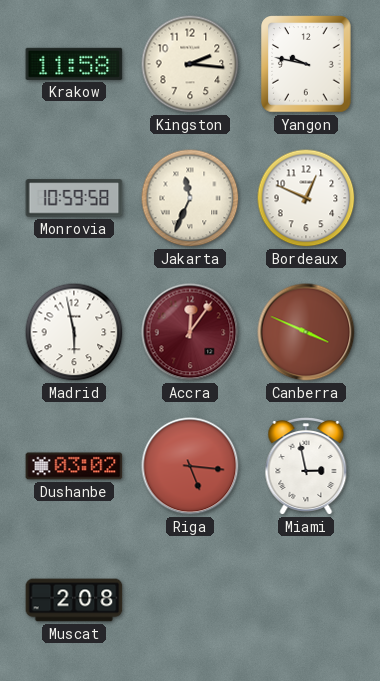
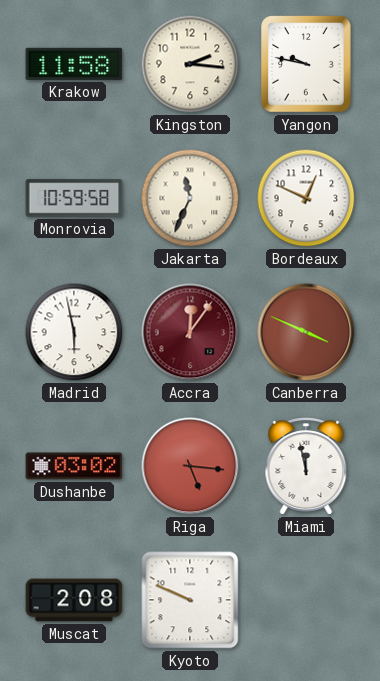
Miami: 2:58 -> 11:58 (306, 467)
Kyoto: none -> 9:49 (190, 600)
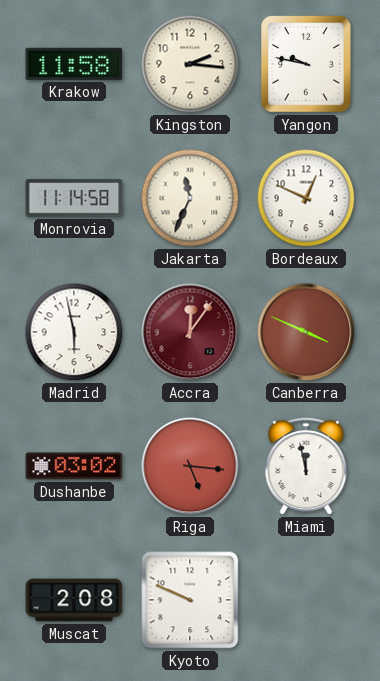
Monrovia: 10:59 -> 11:14 (74, 198)
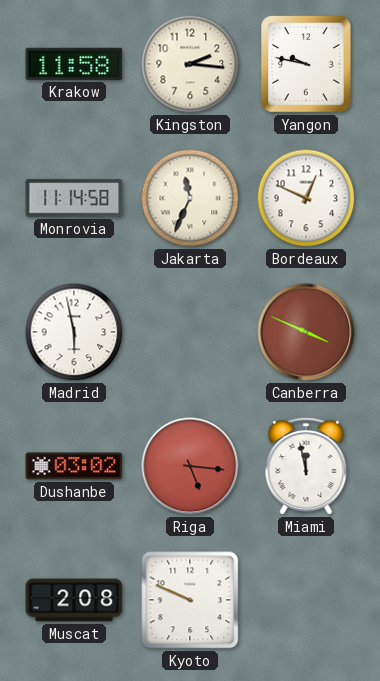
Accra: 12:06 -> none (190, 332)
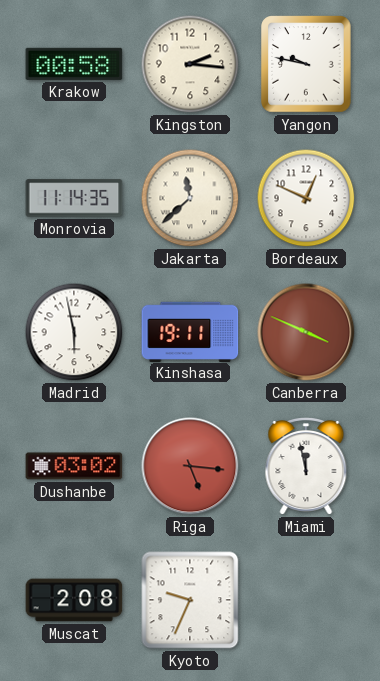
Krakow: 11:58 -> 00:58 (74, 64)
Monrovia: 11:14:58 -> 11:14:35 (74, 198)
Jakarta: 11:34 -> 11:38 (190, 198)
Kinshasa: none -> 19:11 (190, 331)
Kyoto: 9:49 -> 9:34 (190, 600)
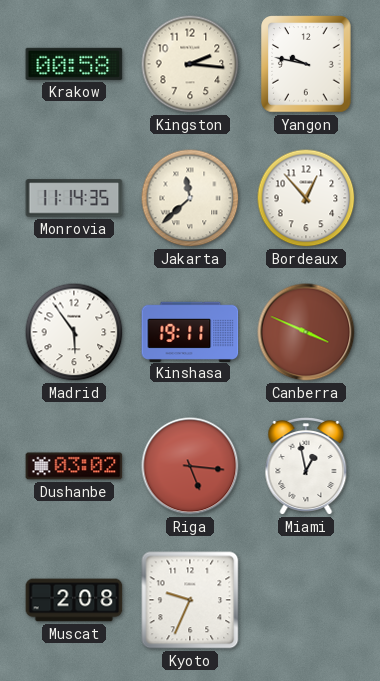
Bordeaux: 12:49 -> 12:53 (306, 198)
Madrid: 5:58 -> 5:54 (74, 332)
Miami: 11:58 -> 12:58 (306, 467)
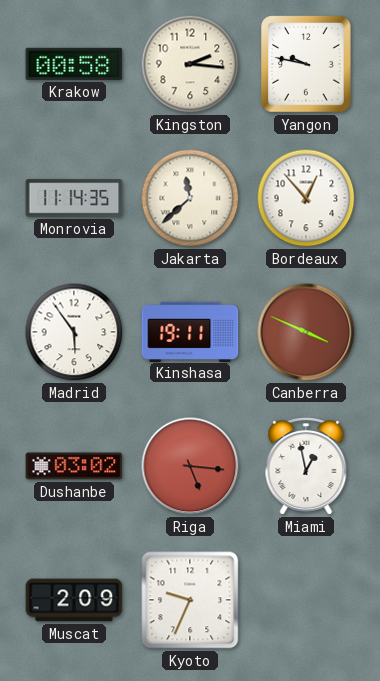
Muscat: 2:08 -> 2:09 (74, 600)
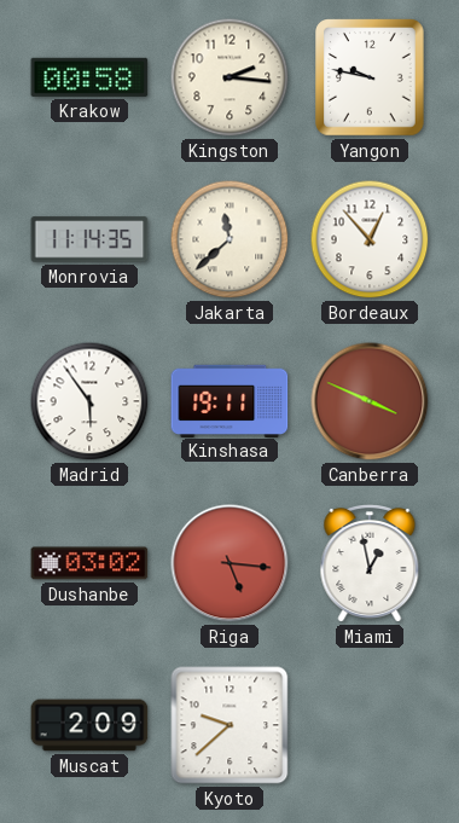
Kyoto: 9:34 -> 9:38 (230, 725)
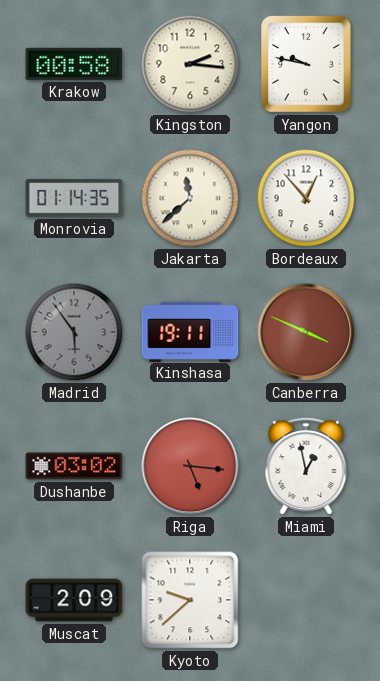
Monrovia: 11:14 -> 01:14 (74, 198)
Madrid dial: white -> grey (74, 332)
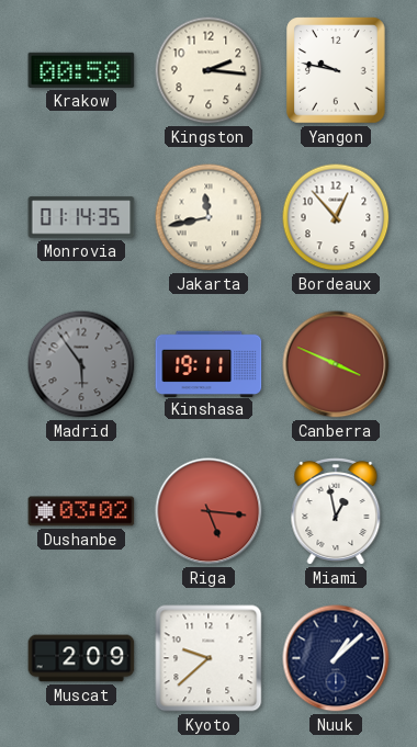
Jakarta: 11:38 -> 11:43 (208, 217)
Nuuk: none -> 1:08 (336, 658)
